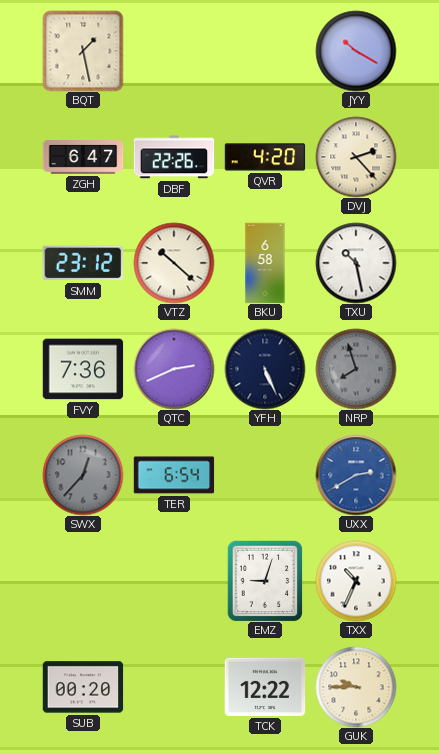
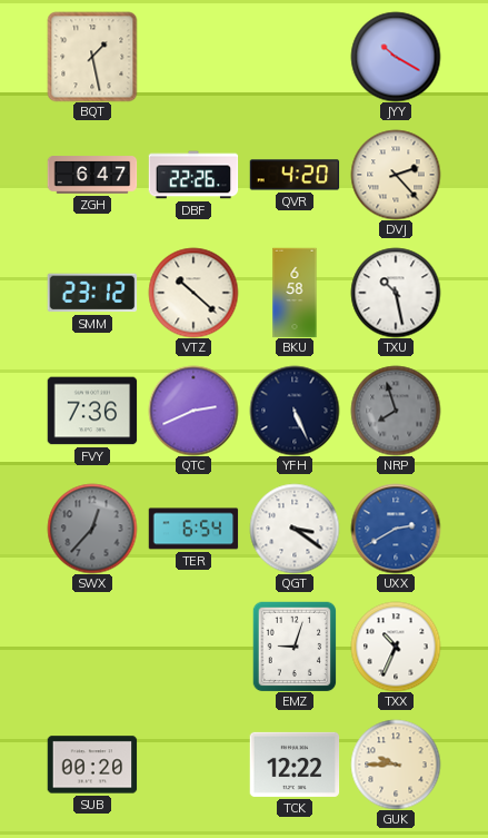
QGT: none -> 3:21 (295, 529)
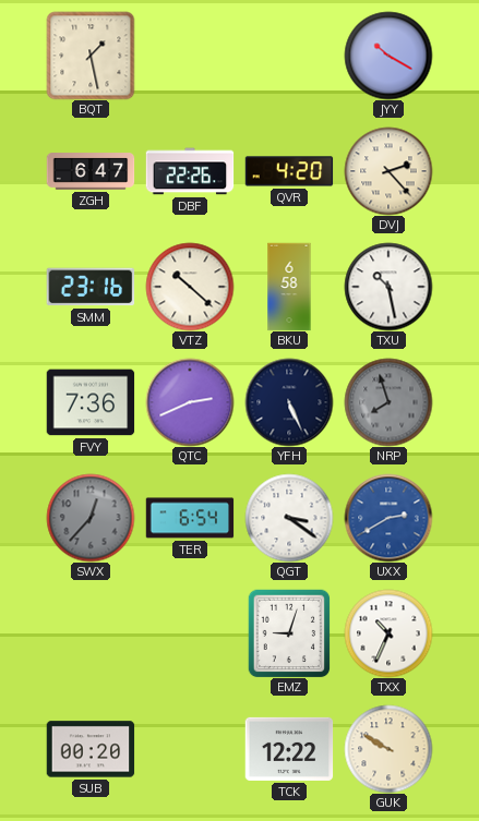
SMM: 23:12 -> 23:16 (91, 287)
GUK: 9:45 -> 9:50 (388, 749)
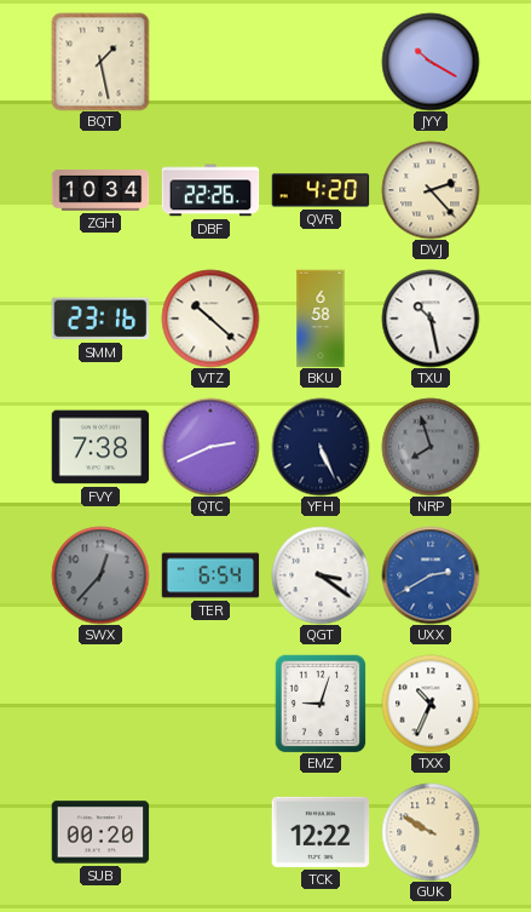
ZGH: 6:47 -> 10:34 (100, 190)
FVY: 7:36 -> 7:38 (100, 447)
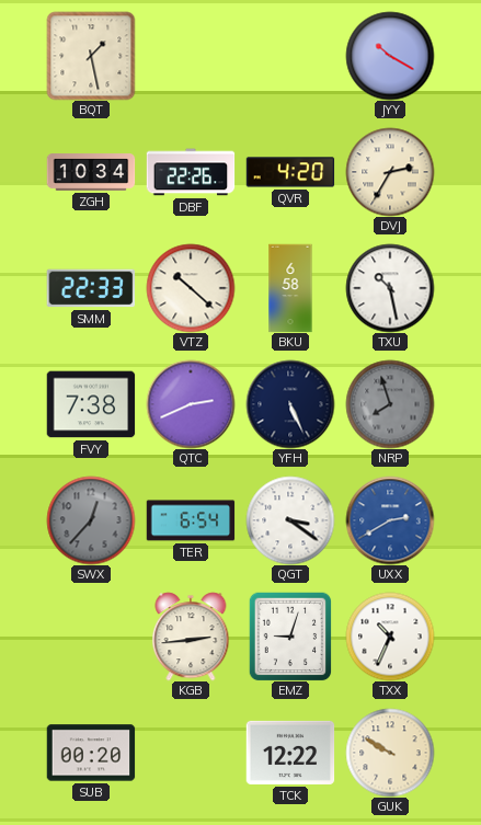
DVJ: 2:23 -> 2:35 (390, 172)
SMM: 23:16 -> 22:33 (91, 288)
KGB: none -> 2:44 (191, 637)
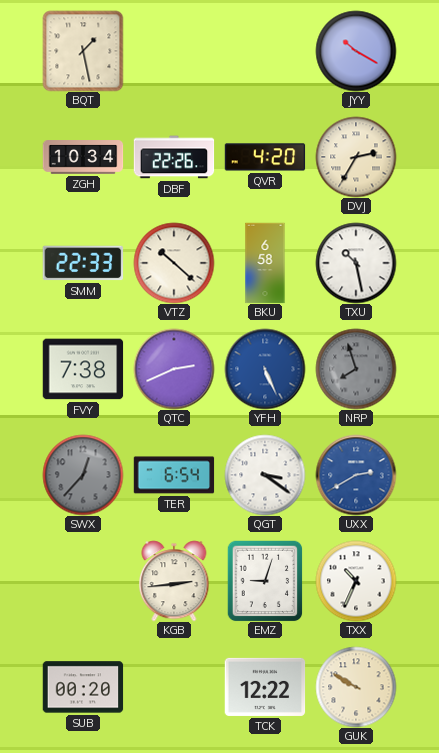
YFH dial: navy -> blue (265, 369)
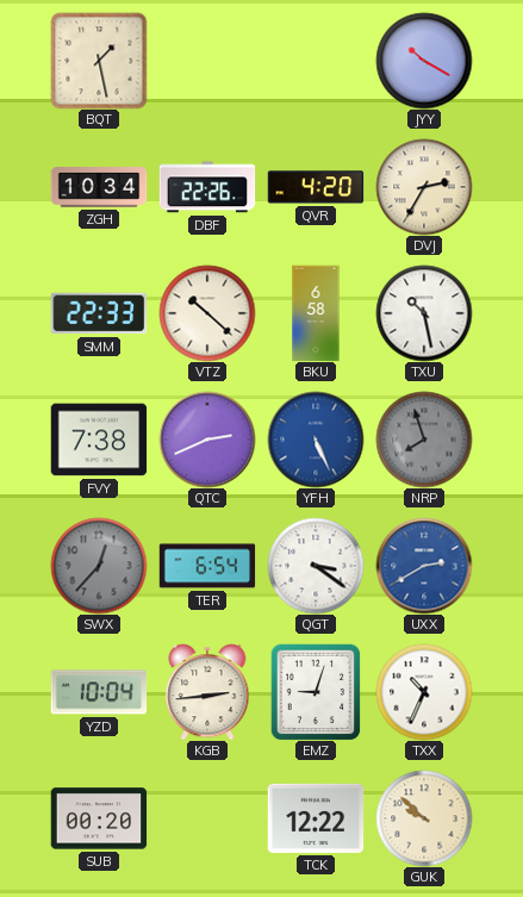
YZD: none -> 10:04 (99, 692)
GUK: 9:50 -> 9:52 (424, 818)
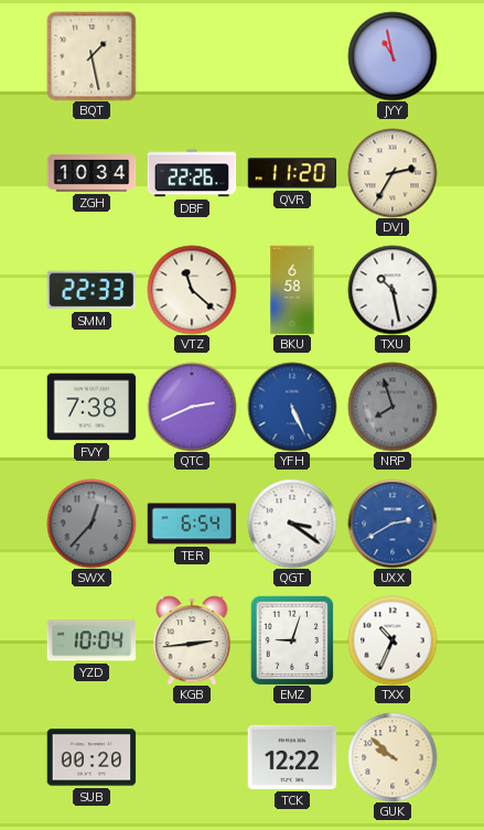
JYY: 10:20 -> 10:58 (392, 56)
QVR: 4:20 -> 11:20 (292, 173)
VTZ: 10:22 -> 11:22 (192, 290)
